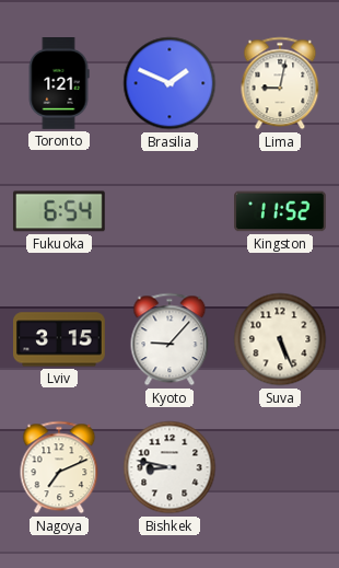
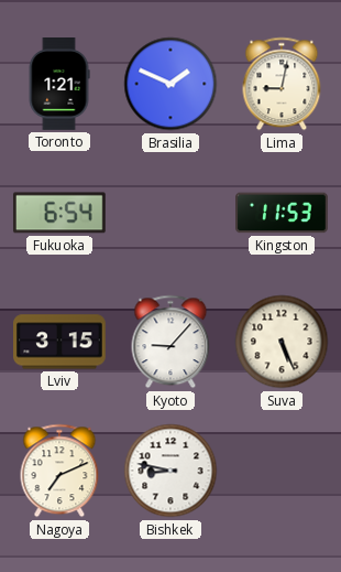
Kingston: 11:52 -> 11:53 (282, 213)
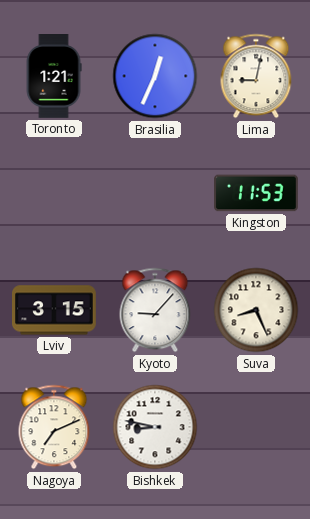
Brasilia: 1:49 -> 12:34 (155, 76)
Fukuoka: 6:54 -> none (59, 213)
Suva: 5:26 -> 8:26 (256, 310)
